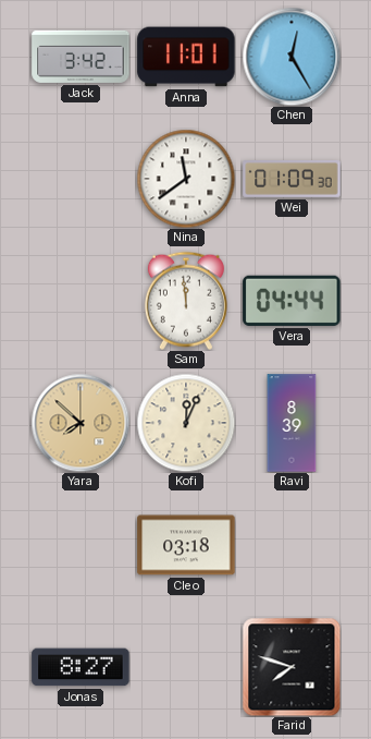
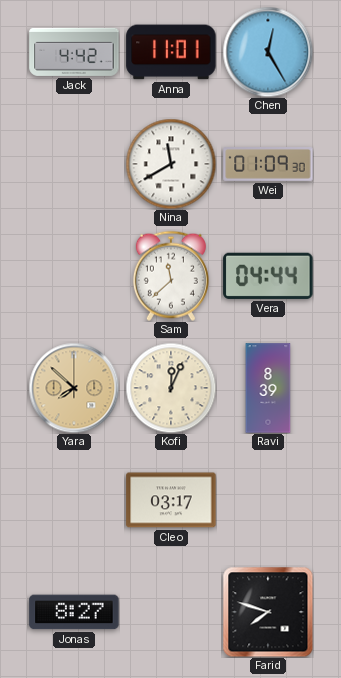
Jack: 3:42 -> 4:42 (74, 52)
Nina: 11:39 -> 11:40 (171, 164)
Sam: 11:59 -> 11:38 (171, 276)
Cleo: 03:18 -> 03:17 (171, 500)
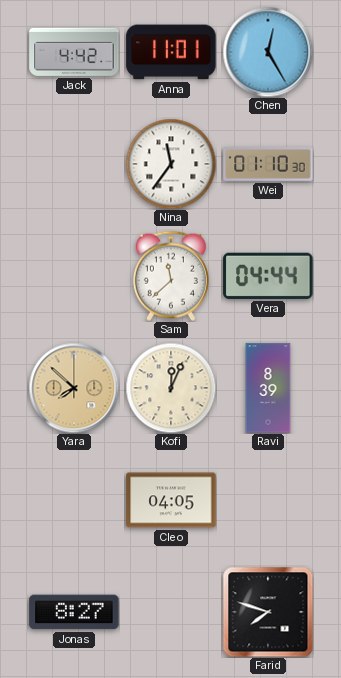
Nina: 11:40 -> 11:36 (171, 164)
Wei: 01:09 -> 01:10 (268, 165)
Cleo: 03:17 -> 04:05 (171, 500)
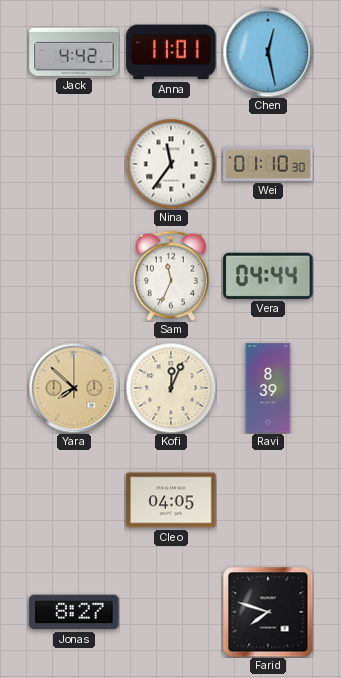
Chen: 12:25 -> 12:28 (268, 52)
Sam: 11:38 -> 11:34 (171, 276)
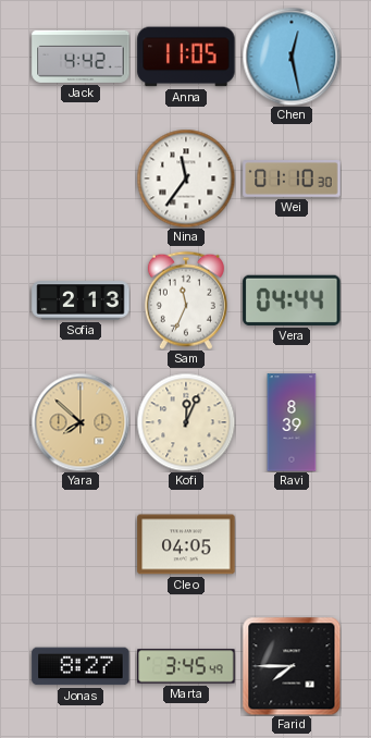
Anna: 11:01 -> 11:05 (186, 57)
Sofia: none -> 2:13 (81, 300)
Marta: none -> 3:45 (186, 666)
Farid: 7:48 -> 7:45 (292, 666)
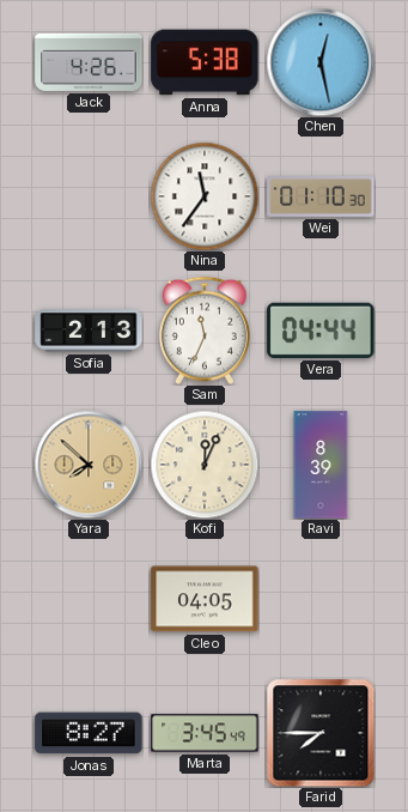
Jack: 4:42 -> 4:26 (89, 62)
Anna: 11:05 -> 5:38 (205, 62)
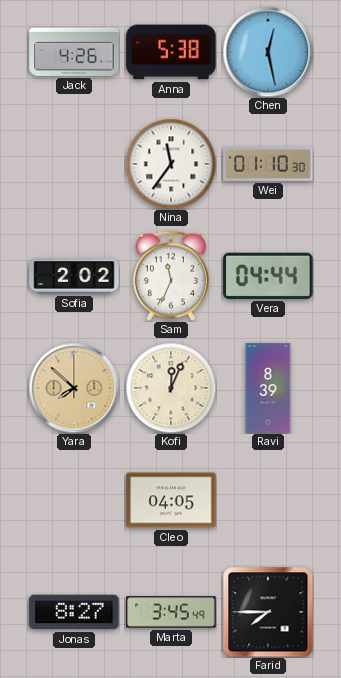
Sofia: 2:13 -> 2:02 (74, 276)
